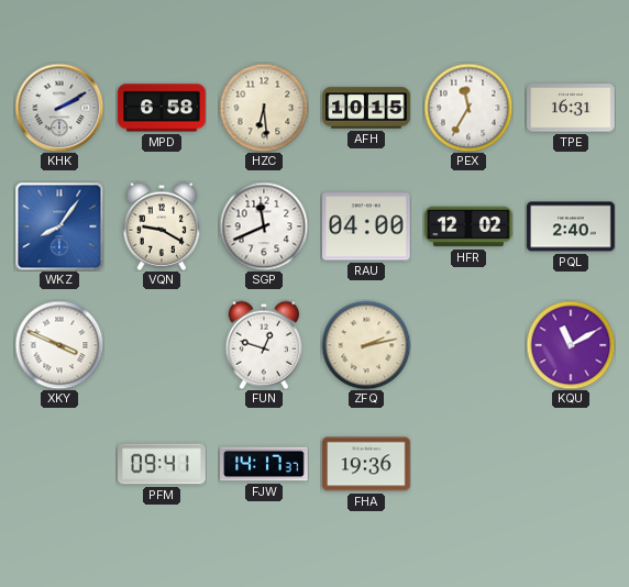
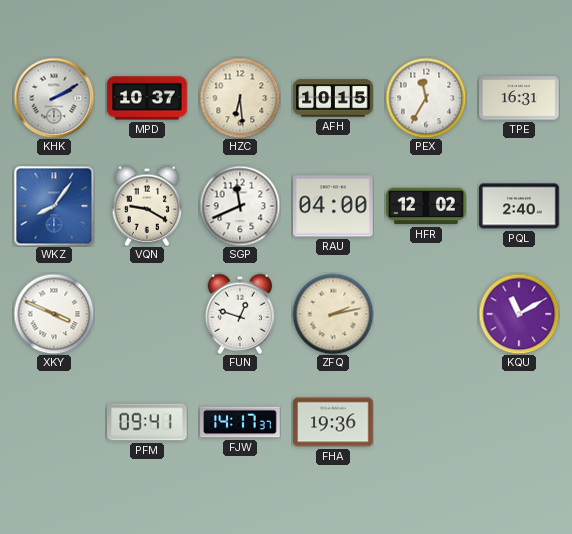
MPD: 6:58 -> 10:37 (147, 98)
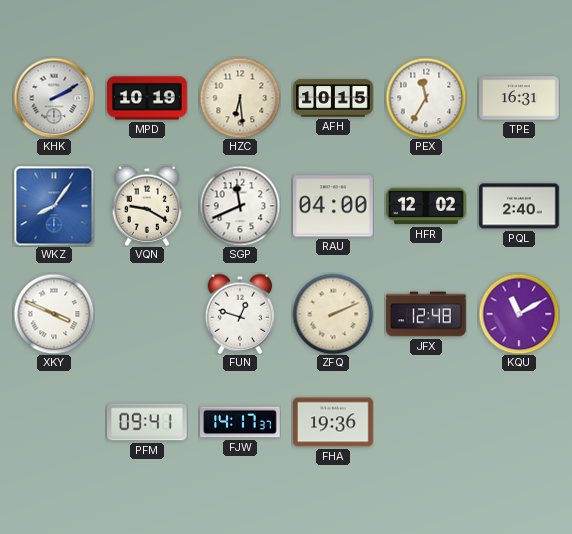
MPD: 10:37 -> 10:19 (147, 98)
ZFQ: 2:13 -> 2:11 (333, 314)
JFX: none -> 12:48 (426, 314)
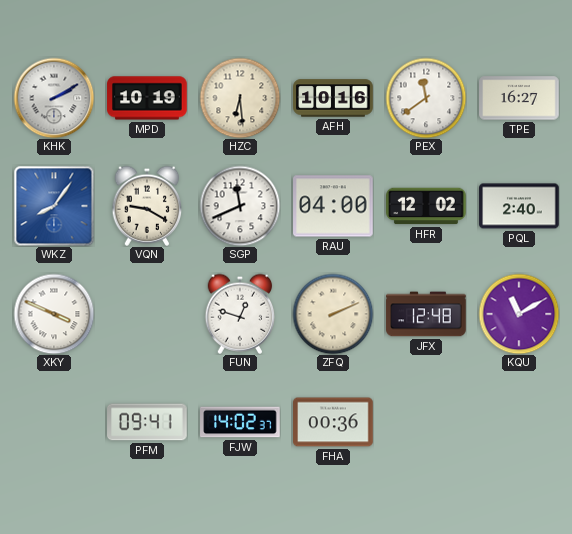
AFH: 10:15 -> 10:16 (333, 98)
PEX: 11:35 -> 11:39 (426, 98)
TPE: 16:31 -> 16:27 (519, 98)
FJW: 14:17 -> 14:02 (240, 422)
FHA: 19:36 -> 00:36 (333, 422)
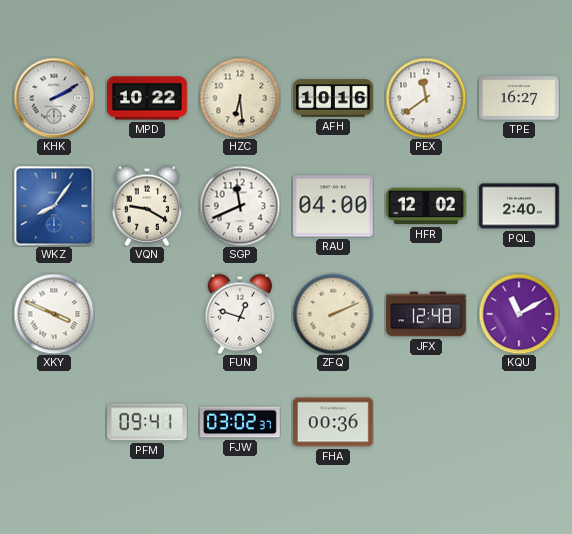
MPD: 10:19 -> 10:22 (147, 98)
FJW: 14:02 -> 03:02 (240, 422)
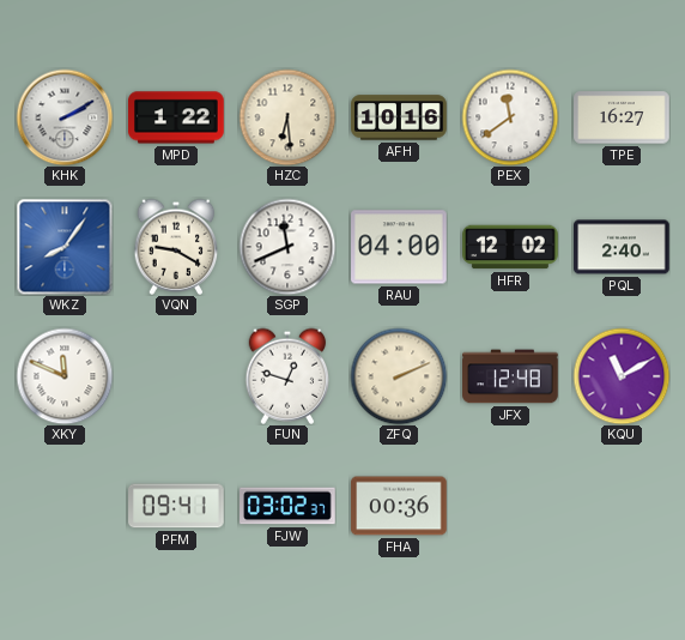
MPD: 10:22 -> 1:22 (176, 117)
XKY: 3:49 -> 11:49 (65, 376)
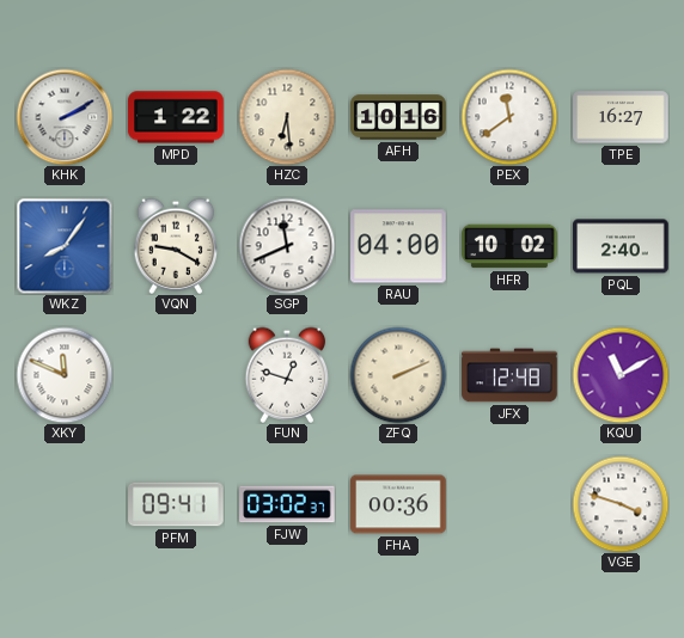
HFR: 12:02 -> 10:02 (509, 246)
VGE: none -> 3:48 (621, 504)
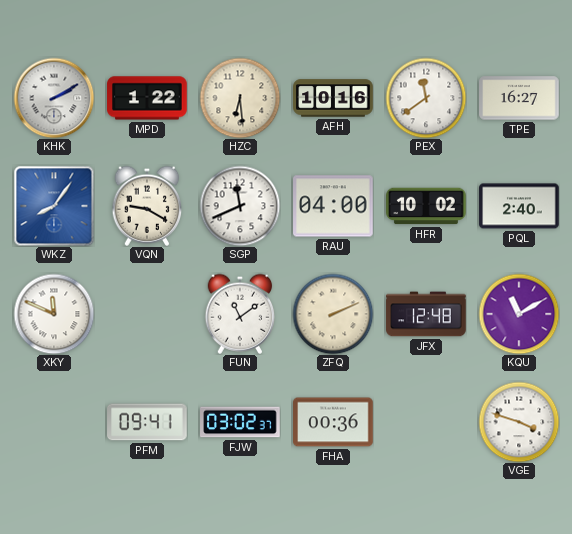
FUN: 12:48 -> 11:09 (240, 314)
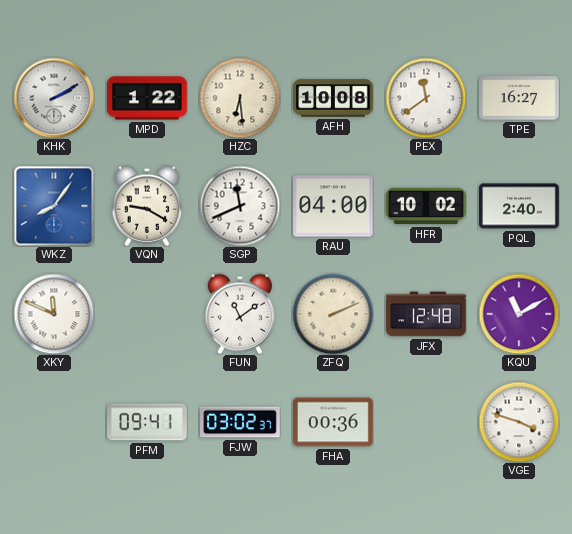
AFH: 10:16 -> 10:08 (333, 98)
